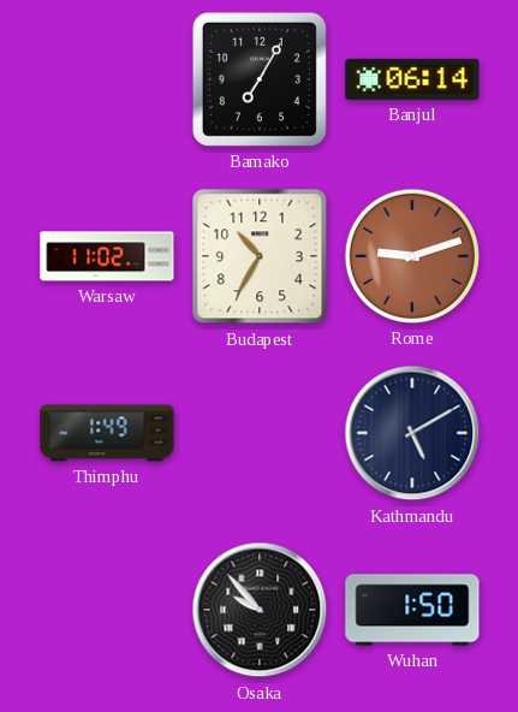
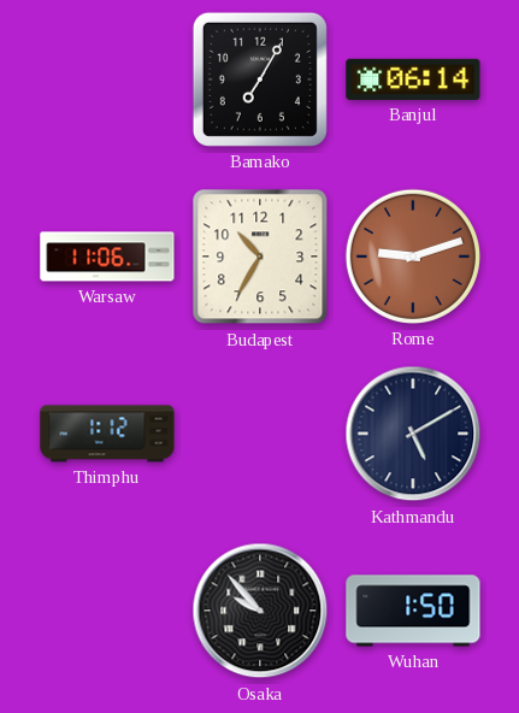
Warsaw: 11:02 -> 11:06 (107, 257)
Thimphu: 1:49 -> 1:12 (107, 434)
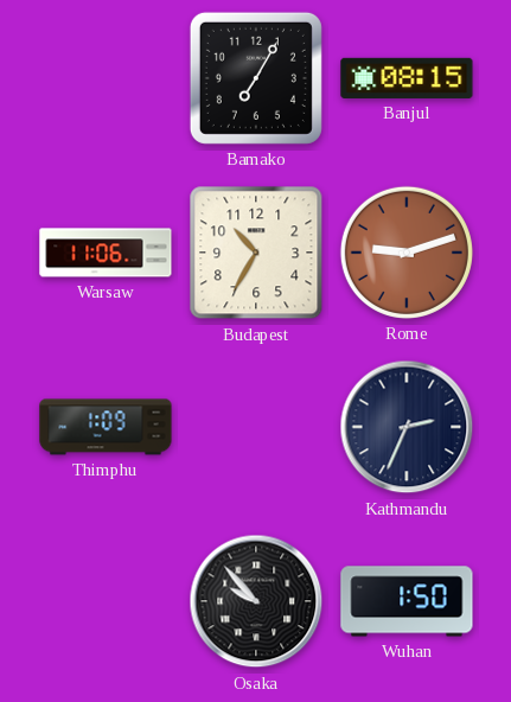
Banjul: 06:14 -> 08:15 (407, 78)
Thimphu: 1:12 -> 1:09 (106, 427)
Kathmandu: 5:10 -> 2:34 (407, 427)
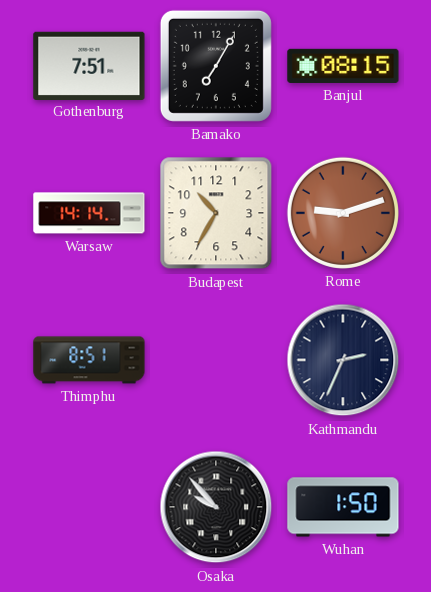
Gothenburg: none -> 7:51 (89, 65)
Warsaw: 11:06 -> 14:14 (89, 213)
Thimphu: 1:09 -> 8:51 (89, 360)
